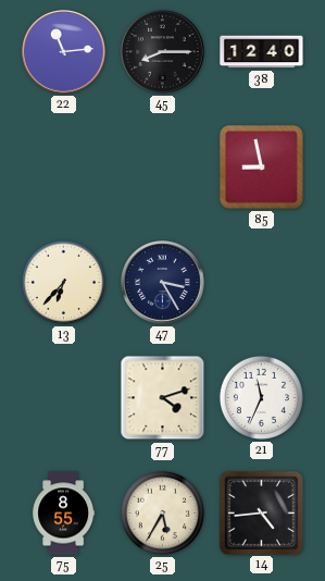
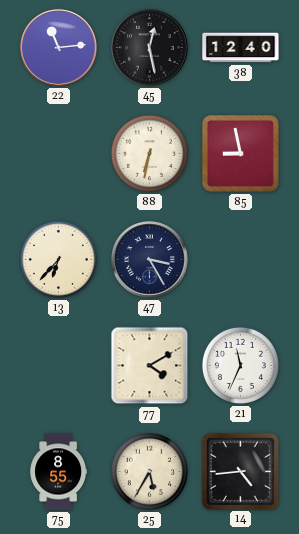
45: 8:15 -> 12:28 (150, 48)
88: none -> 6:32 (149, 153)
77: 4:12 -> 4:10 (150, 366)
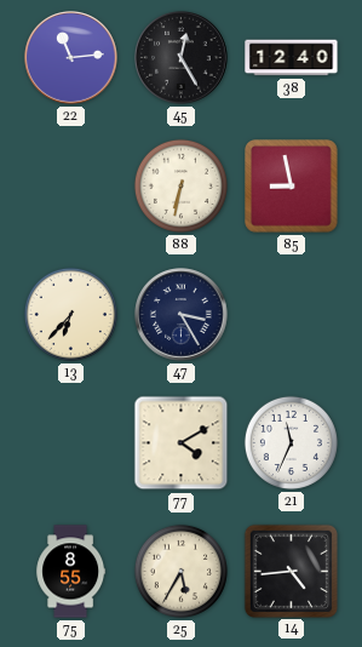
45: 12:28 -> 12:25 (182, 58)
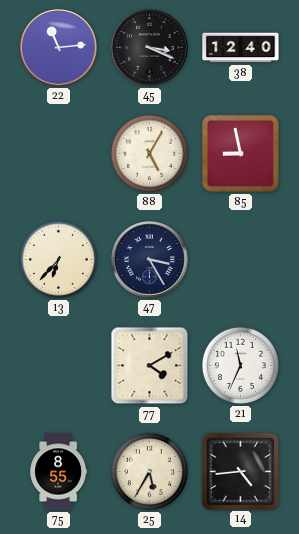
45: 12:25 -> 3:19 (150, 48)
88: 6:32 -> 5:05 (149, 153)
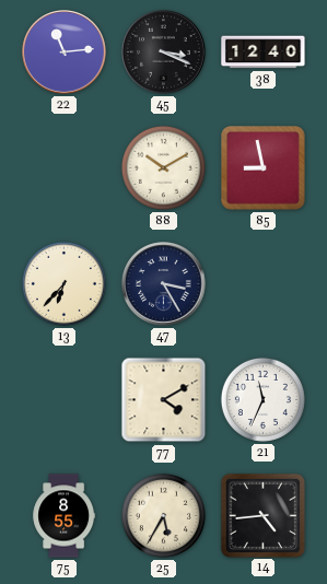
88: 5:05 -> 10:10 (163, 167)
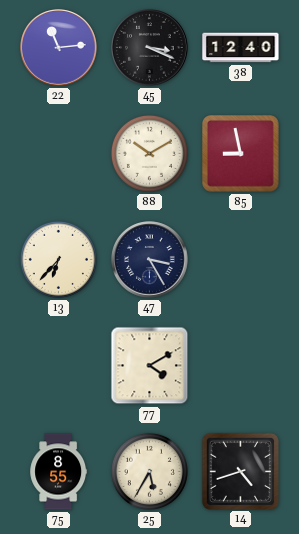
21: 11:34 -> none (262, 399)
14: 4:44 -> 4:42 (240, 471)
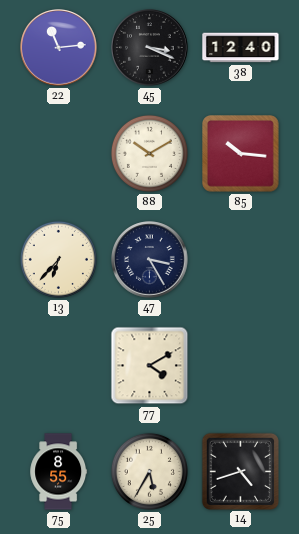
85: 8:58 -> 10:16 (241, 154)
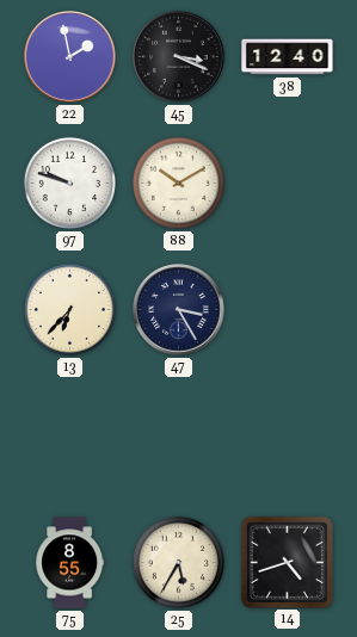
22: 11:14 -> 1:58 (70, 57)
97: none -> 9:48 (69, 183)
85: 10:16 -> none (241, 154)
77: 4:10 -> none (150, 366)
